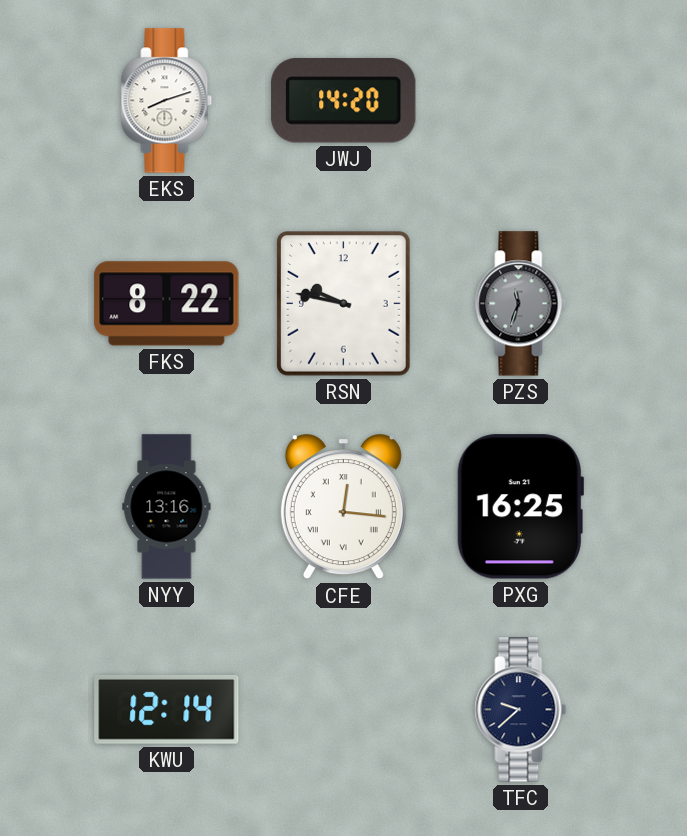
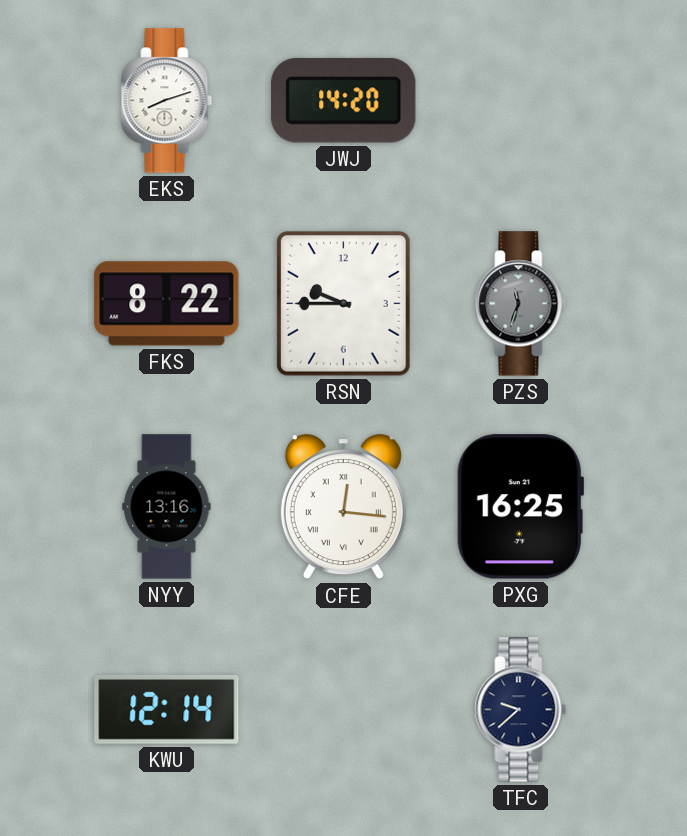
RSN: 9:47 -> 9:45 (344, 304)
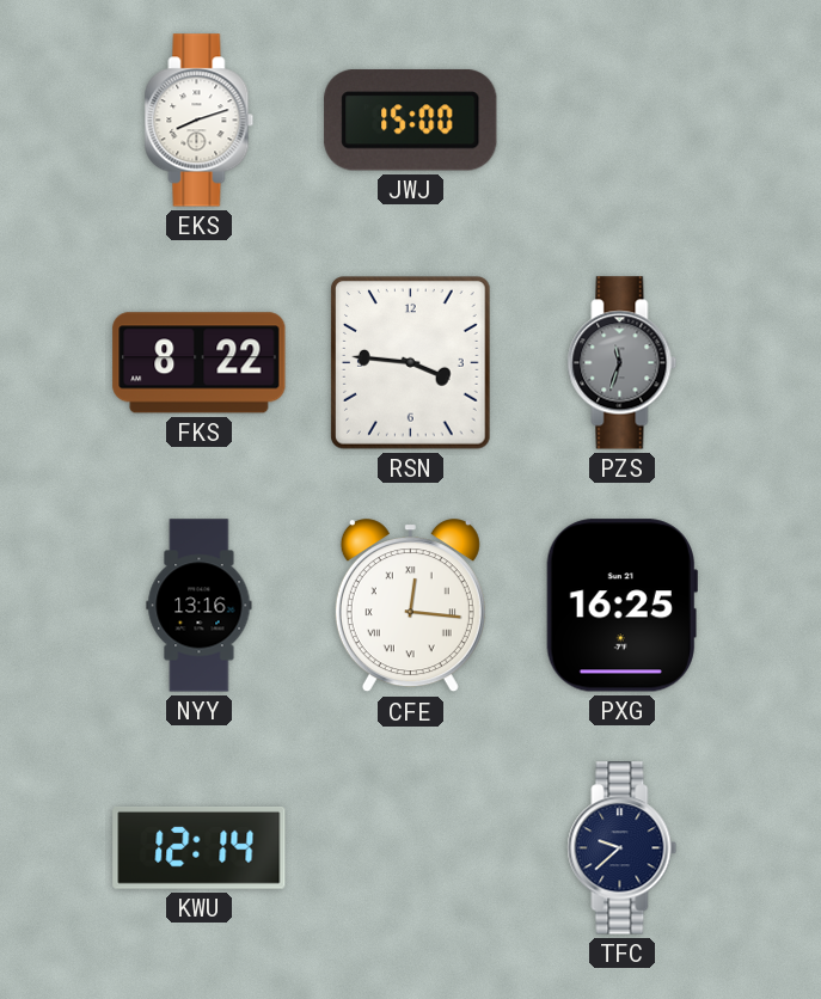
JWJ: 14:20 -> 15:00 (411, 119)
RSN: 9:45 -> 3:46 (411, 363)
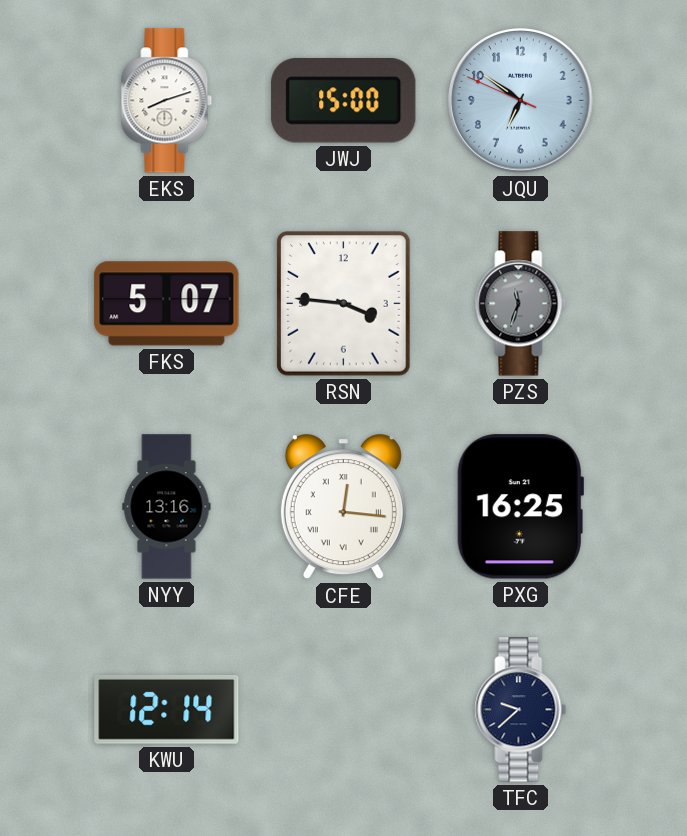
JQU: none -> 6:50 (521, 101)
FKS: 8:22 -> 5:07 (167, 304)
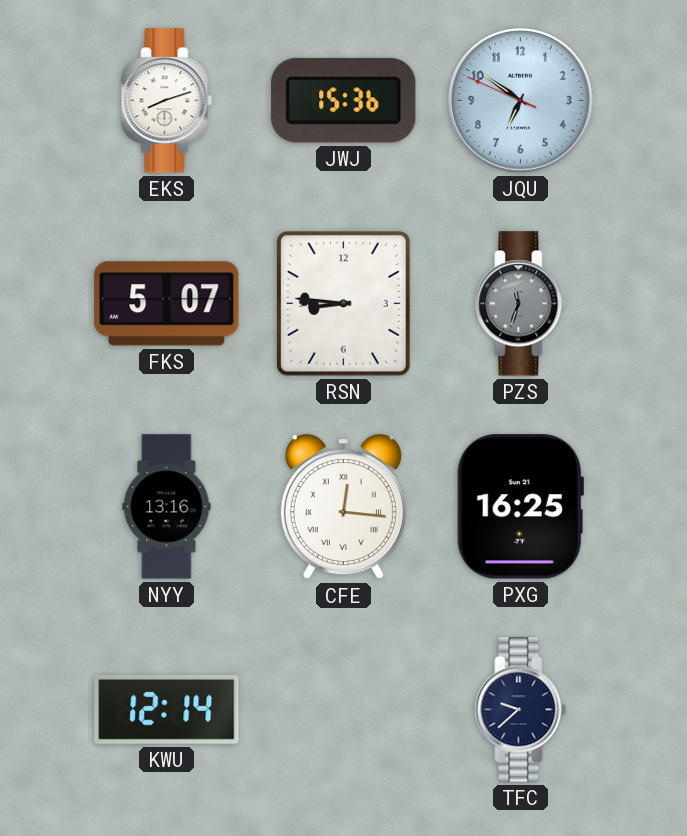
JWJ: 15:00 -> 15:36 (344, 100)
RSN: 3:46 -> 8:46 (344, 304)
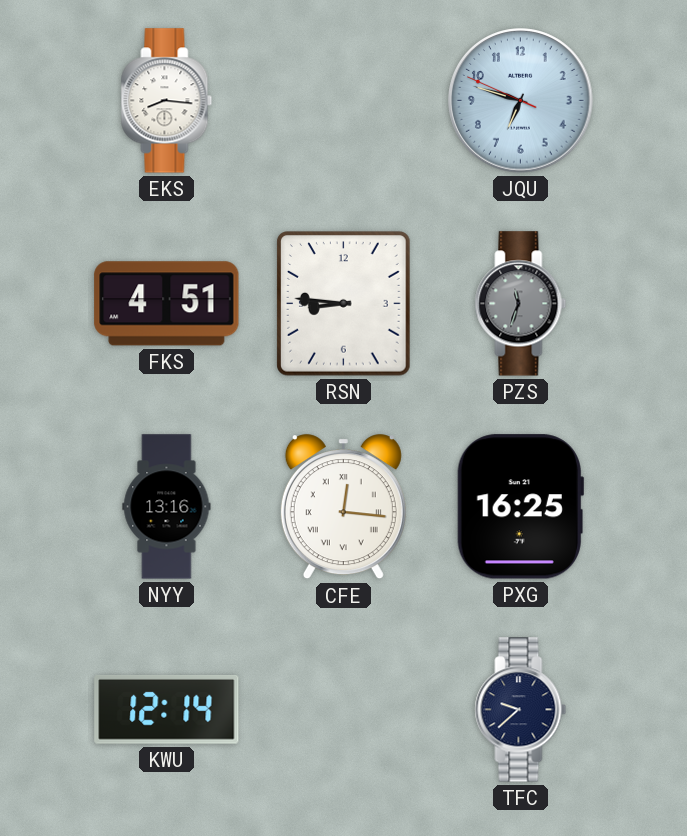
EKS: 8:12 -> 8:16 (167, 101)
JWJ: 15:36 -> none (344, 100)
JQU: 6:50 -> 6:47 (521, 101)
FKS: 5:07 -> 4:51 (167, 304)
